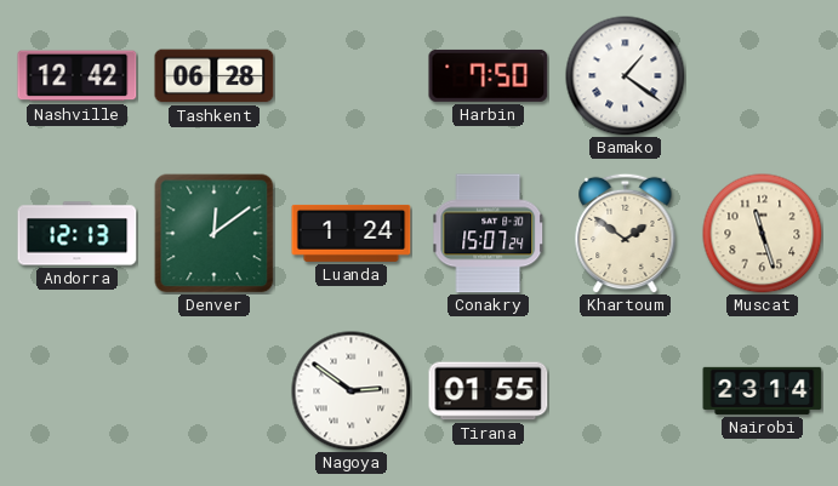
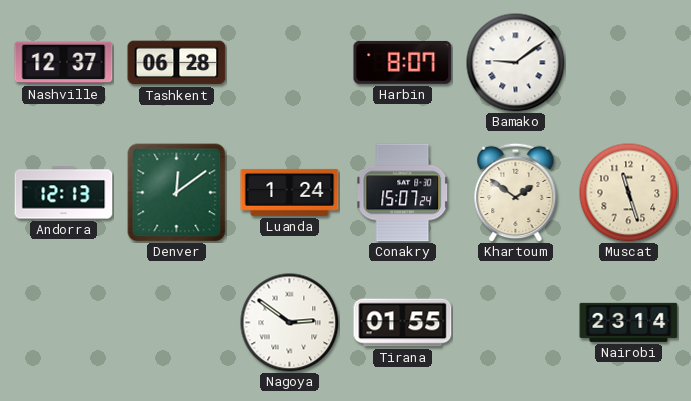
Nashville: 12:42 -> 12:37 (64, 63)
Harbin: 7:50 -> 8:07 (403, 62)
Bamako: 1:21 -> 9:09 (516, 63)
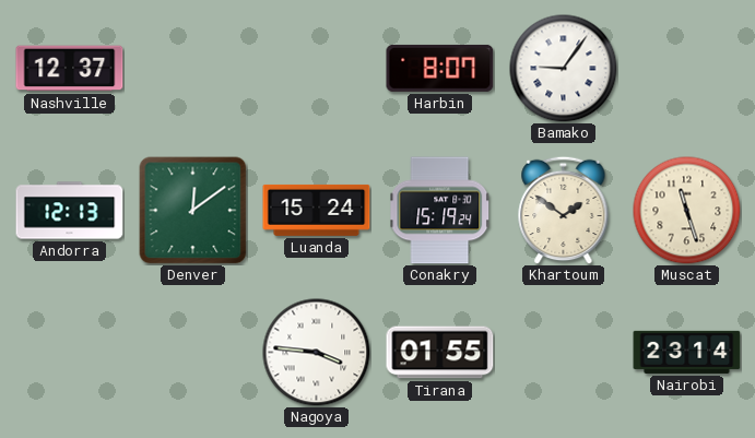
Tashkent: 06:28 -> none (177, 63)
Bamako: 9:09 -> 9:06 (564, 69)
Luanda: 1:24 -> 15:24 (317, 210)
Conakry: 15:07 -> 15:19 (440, 211)
Nagoya: 2:51 -> 3:46 (317, 353)
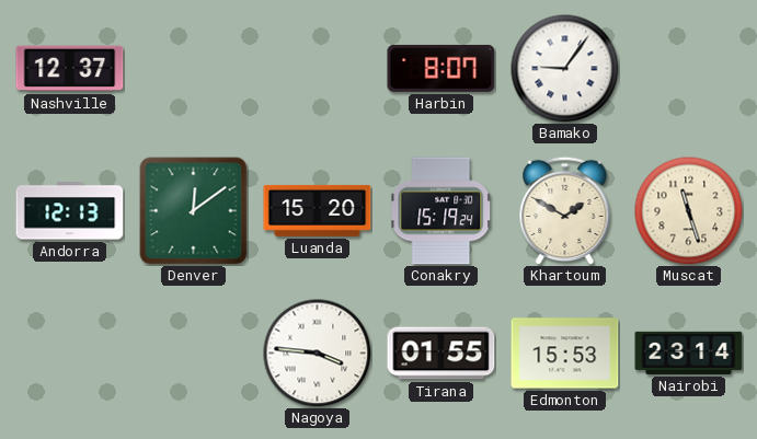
Luanda: 15:24 -> 15:20 (318, 210)
Khartoum: 1:51 -> 1:50 (565, 210)
Edmonton: none -> 15:53 (565, 354)
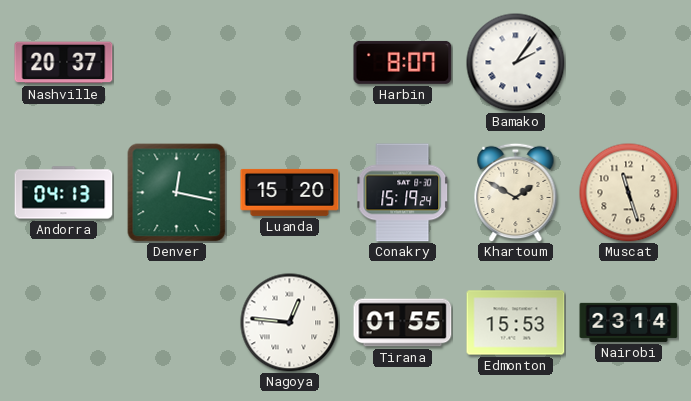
Nashville: 12:37 -> 20:37 (64, 63)
Bamako: 9:06 -> 2:06 (516, 63)
Andorra: 12:13 -> 04:13 (64, 193)
Denver: 12:09 -> 12:17 (176, 192)
Nagoya: 3:46 -> 12:46 (290, 323)
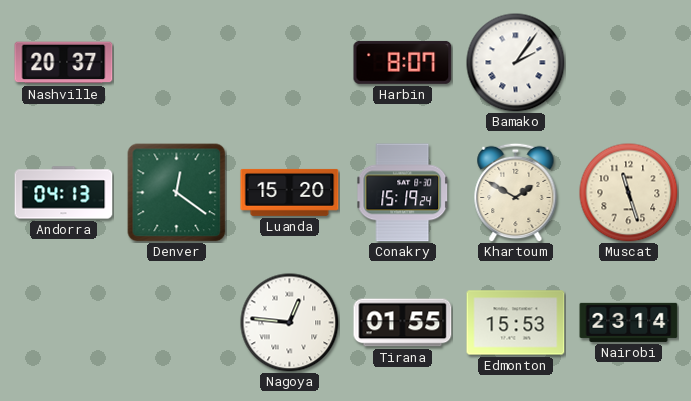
Denver: 12:17 -> 12:21 (176, 192)
